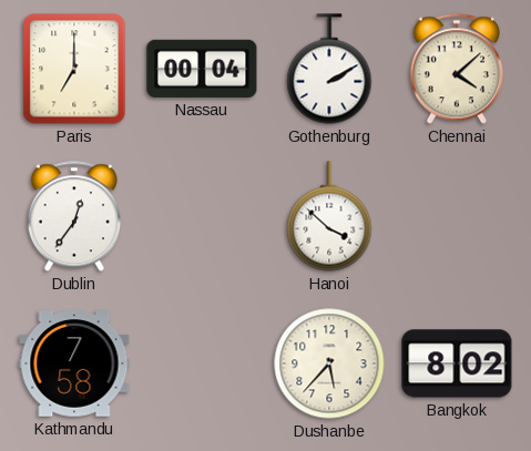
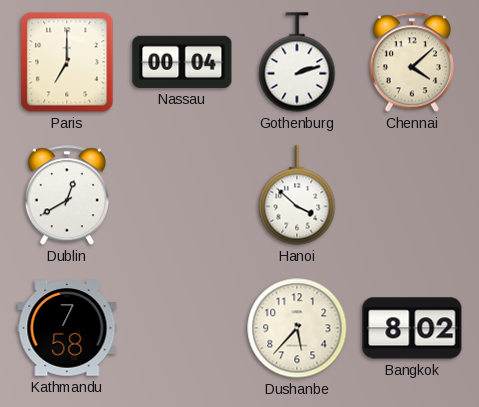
Gothenburg: 2:10 -> 2:12 (297, 62)
Dublin: 12:36 -> 12:40 (67, 195)
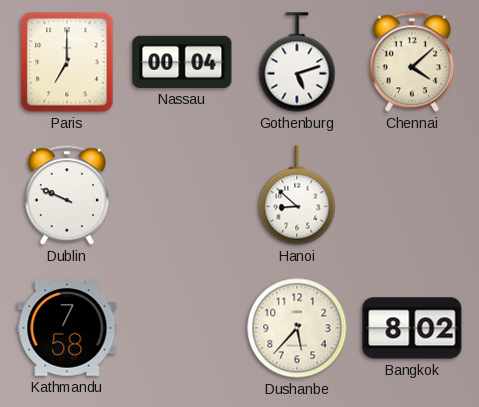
Gothenburg: 2:12 -> 5:12 (297, 62)
Dublin: 12:40 -> 9:49 (67, 195)
Hanoi: 3:52 -> 8:52 (297, 195)
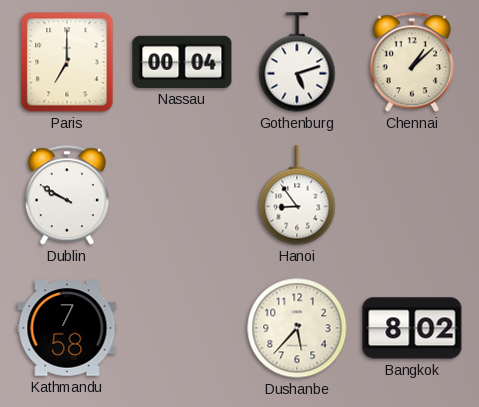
Chennai: 4:08 -> 1:08 (412, 62)
Dublin: 9:49 -> 9:50 (67, 195)
Hanoi: 8:52 -> 8:54 (297, 195)
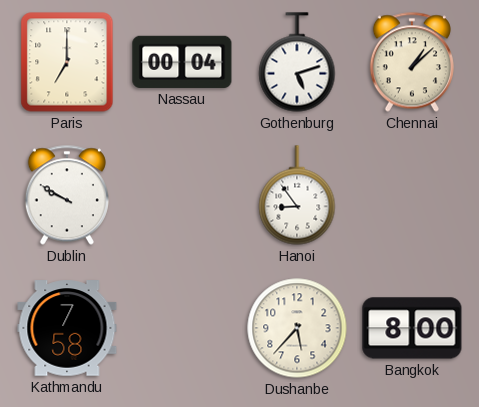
Bangkok: 8:02 -> 8:00 (412, 328)
